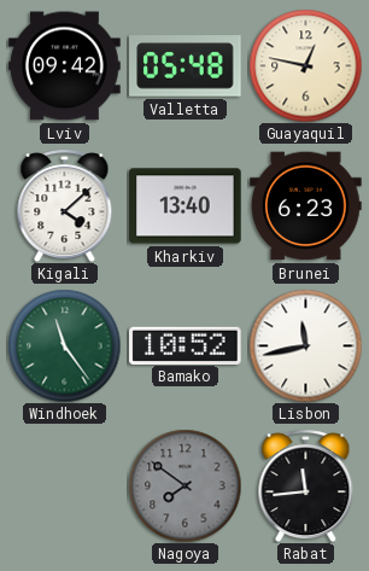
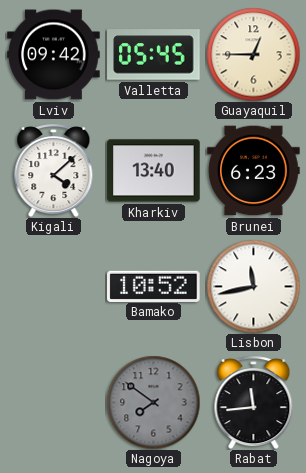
Valletta: 05:48 -> 05:45 (154, 55)
Guayaquil: 12:47 -> 12:45 (253, 54)
Windhoek: 11:24 -> none (64, 345)
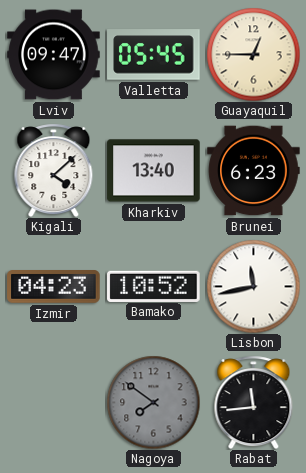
Lviv: 09:42 -> 09:47 (54, 55)
Izmir: none -> 04:23 (54, 287)
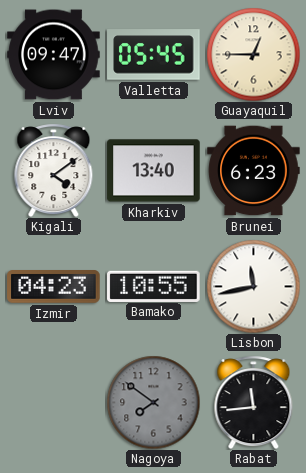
Kigali: 4:08 -> 4:09 (54, 170)
Bamako: 10:52 -> 10:55 (154, 286)
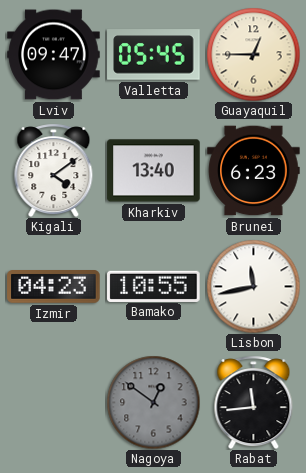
Nagoya: 7:51 -> 12:51 (153, 402)
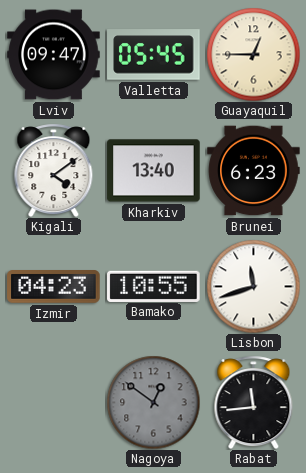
Lisbon: 11:43 -> 11:42 (253, 286)
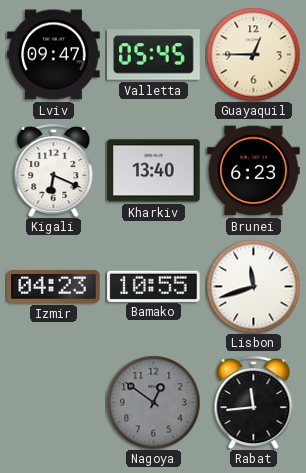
Kigali: 4:09 -> 6:19 (54, 170)
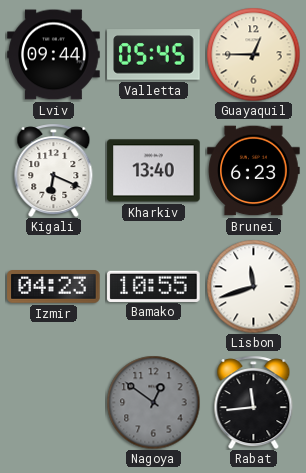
Lviv: 09:47 -> 09:44 (54, 55)
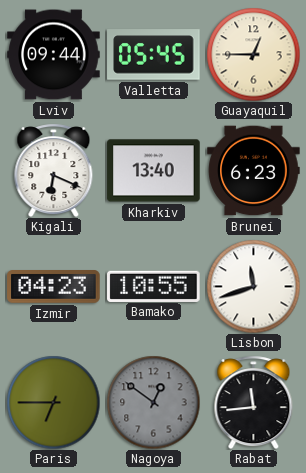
Paris: none -> 6:45 (53, 402)
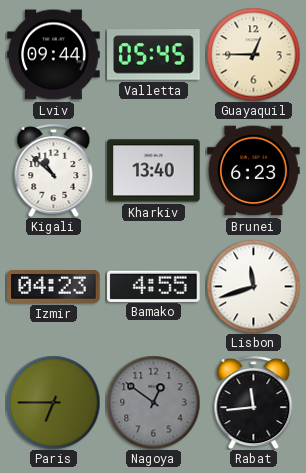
Kigali: 6:19 -> 10:52 (54, 170)
Bamako: 10:55 -> 4:55 (154, 286)
